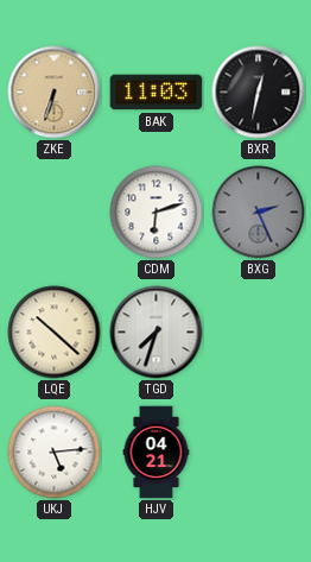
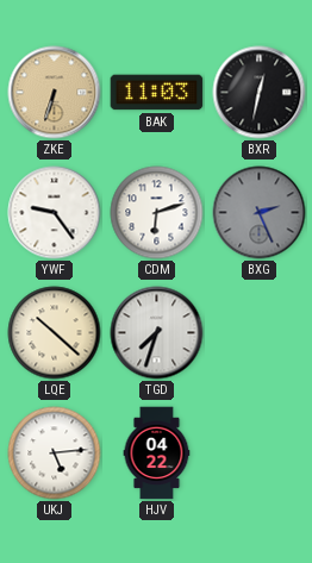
YWF: none -> 9:24 (55, 213)
HJV: 04:21 -> 04:22 (157, 453)
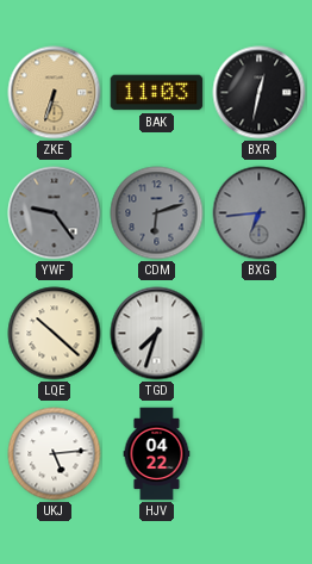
YWF dial: white -> grey (55, 213)
CDM dial: white -> grey (157, 213)
BXG: 2:26 -> 6:44 (260, 213)
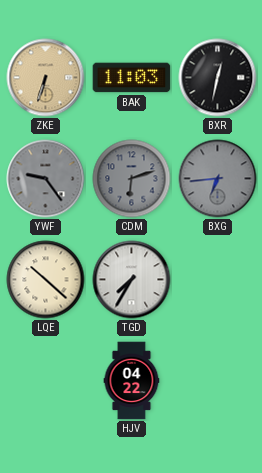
TGD: 7:33 -> 7:35 (132, 280)
UKJ: 5:14 -> none (55, 454)
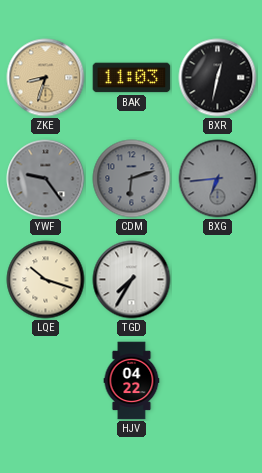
ZKE: 6:33 -> 8:33 (46, 78)
LQE: 10:22 -> 10:18 (46, 280)
